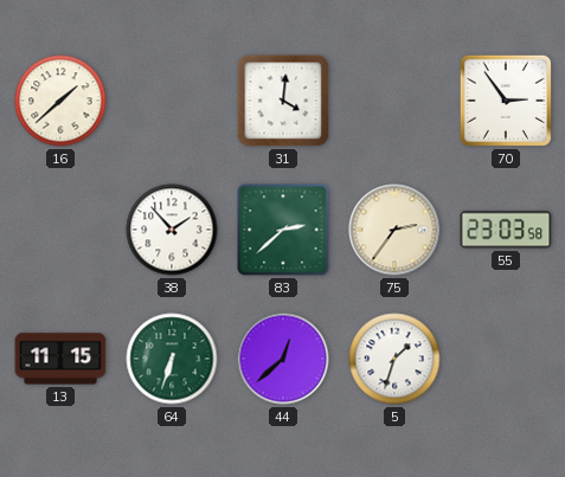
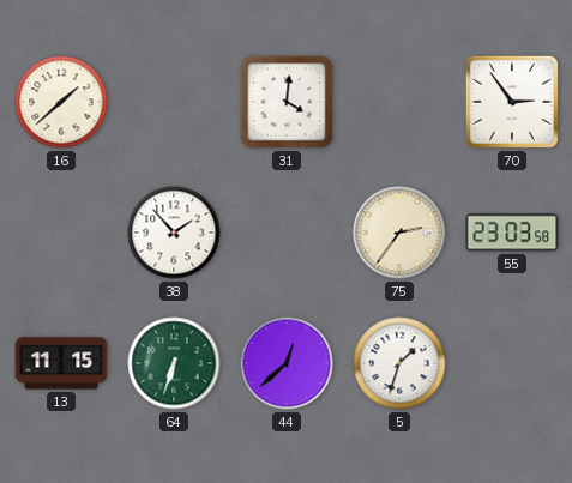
83: 2:38 -> none (283, 230)
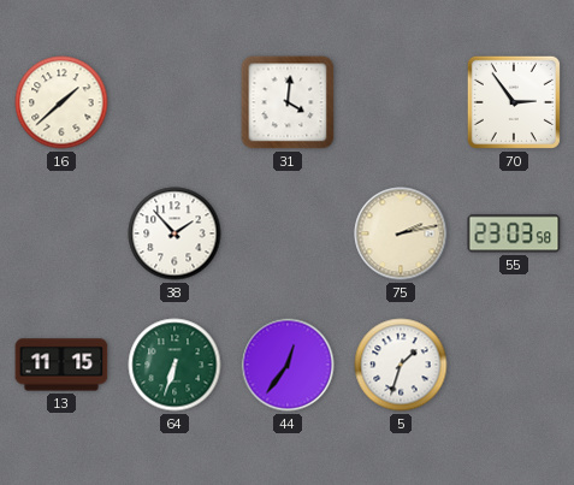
75: 2:36 -> 2:13 (401, 233)
44: 12:38 -> 12:36 (288, 365)
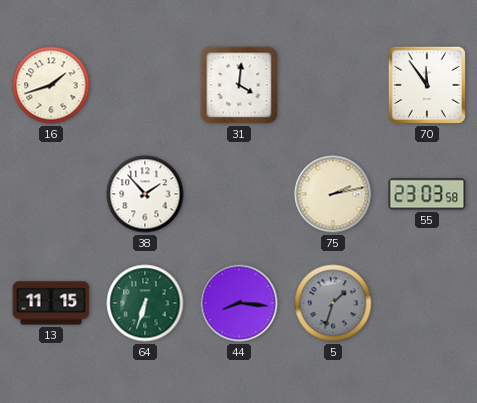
16: 1:38 -> 1:42 (51, 85)
70: 2:54 -> 11:54 (427, 85)
44: 12:36 -> 8:16 (239, 303)
5 dial: white -> grey (333, 303)
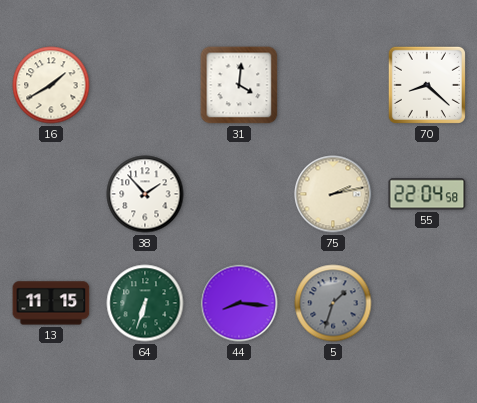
16: 1:42 -> 1:40 (51, 85)
70: 11:54 -> 8:22 (427, 85)
55: 23:03 -> 22:04 (427, 194)
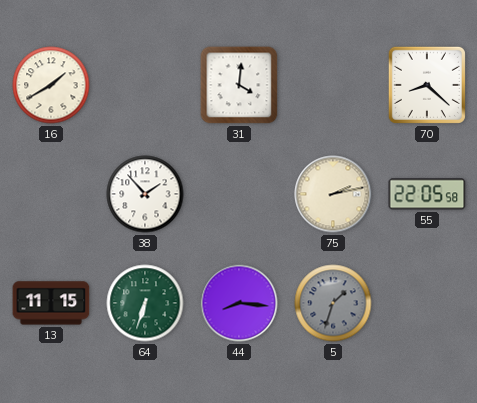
55: 22:04 -> 22:05 (427, 194)
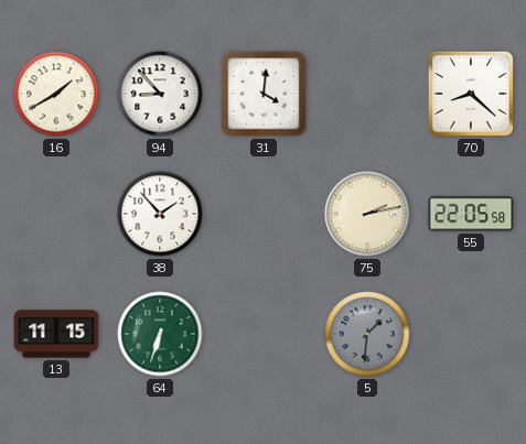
94: none -> 8:53 (160, 94)
44: 8:16 -> none (239, 303)
5: 1:33 -> 1:31 (367, 334)
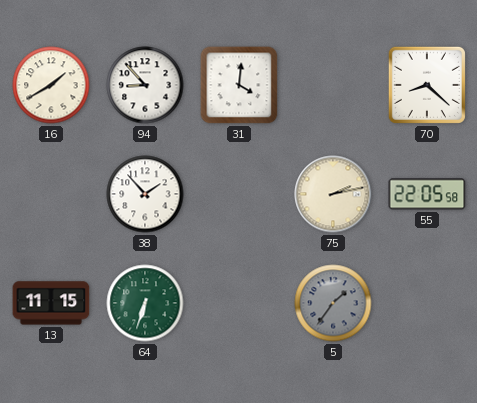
5: 1:31 -> 1:36 (333, 303)
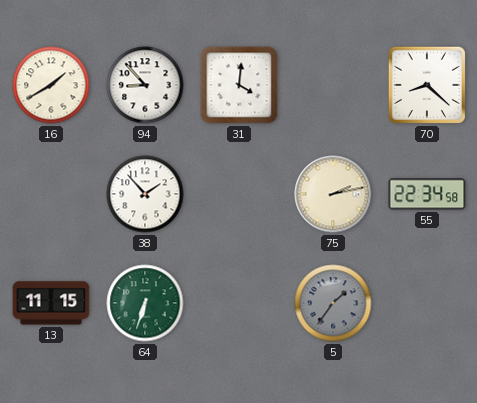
55: 22:05 -> 22:34 (427, 194)
